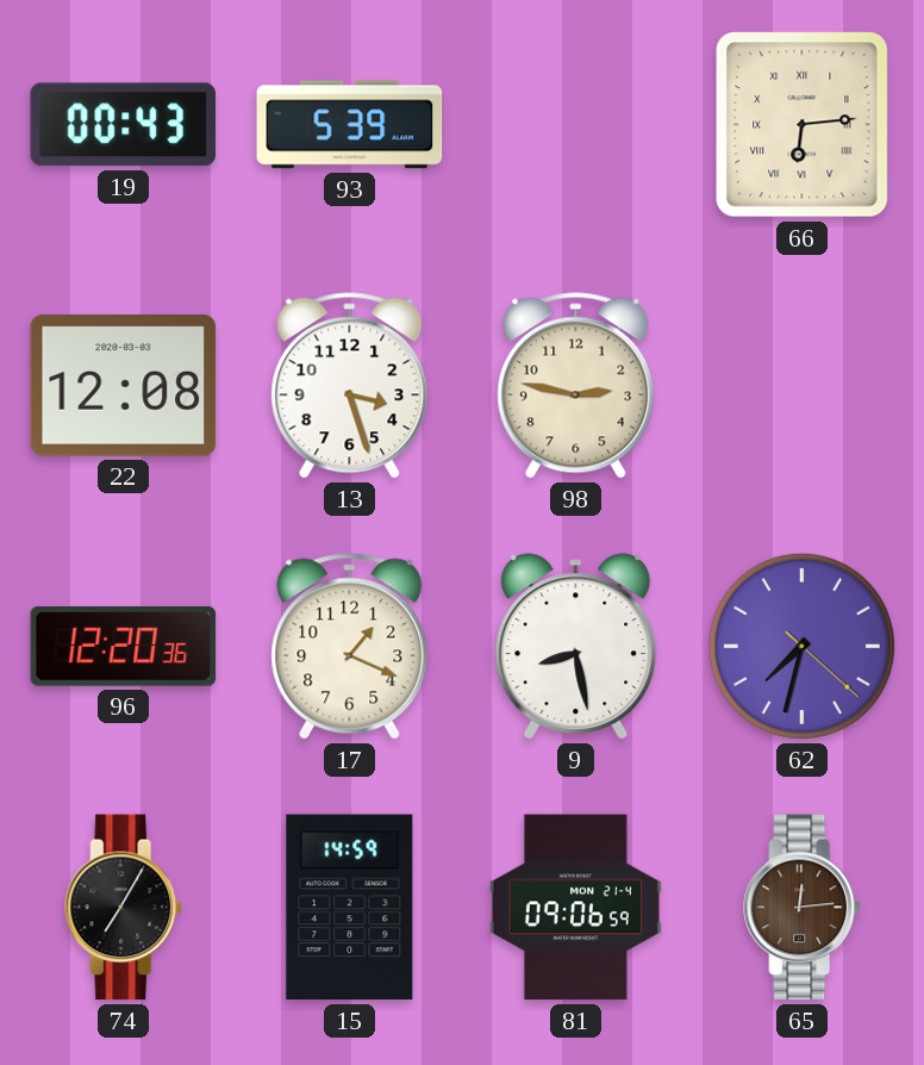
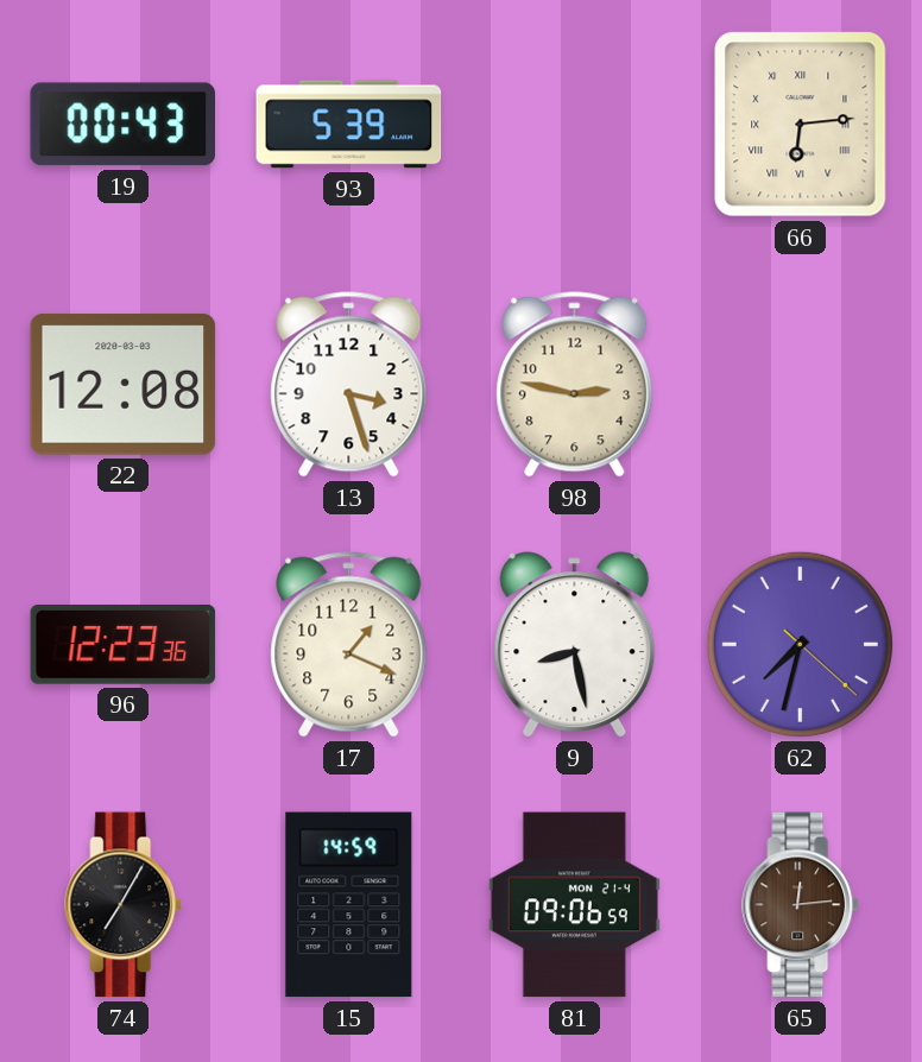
96: 12:20 -> 12:23 (124, 645)
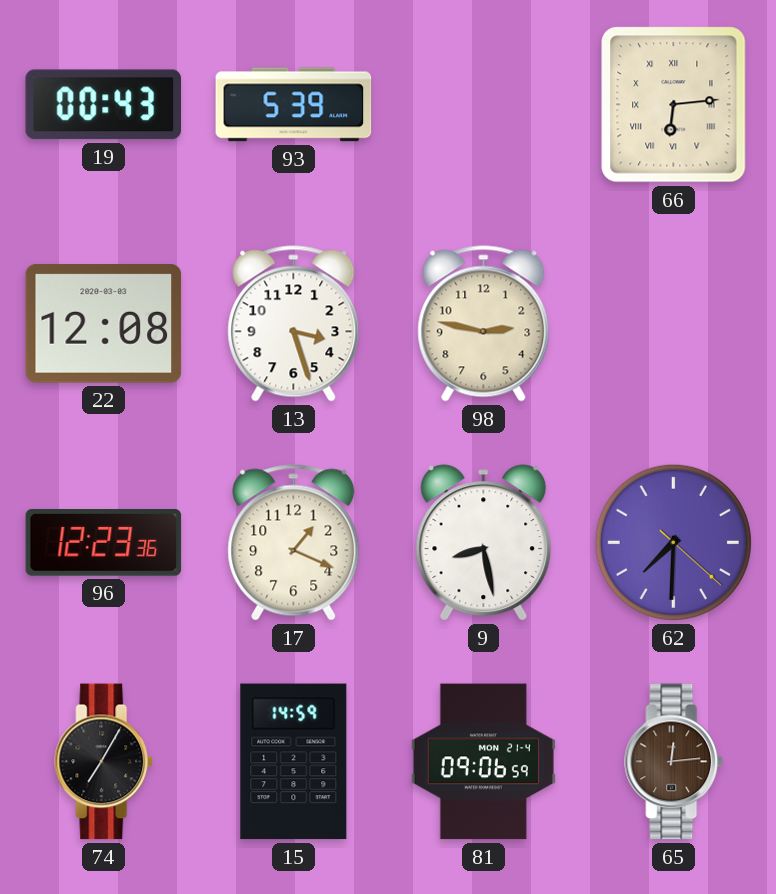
62: 7:32 -> 7:30 (673, 542)
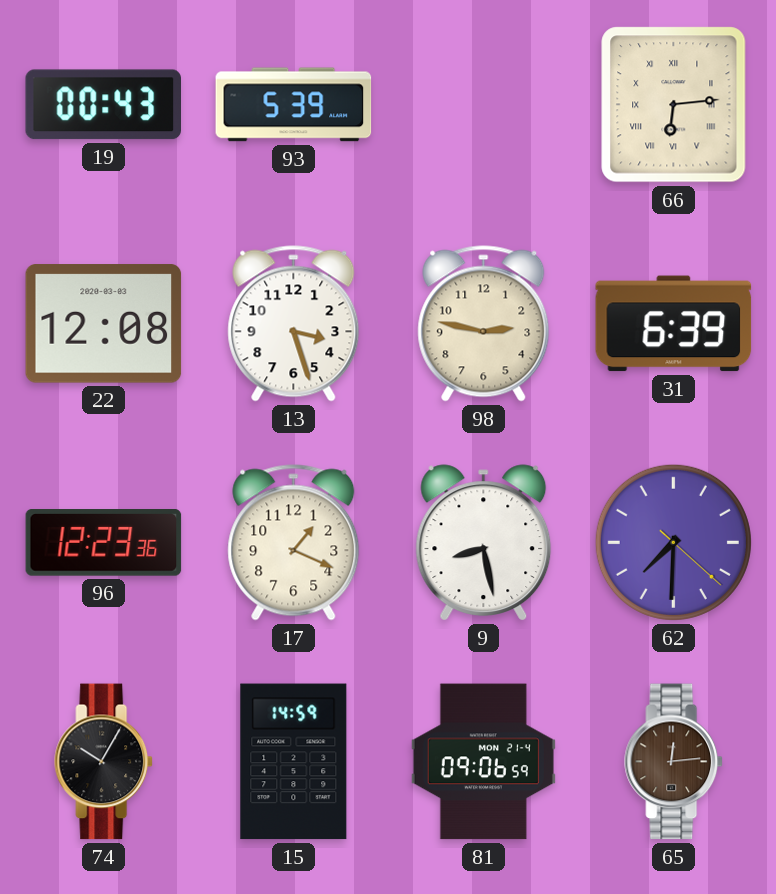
31: none -> 6:39 (674, 324)
74: 7:05 -> 10:05 (104, 762)
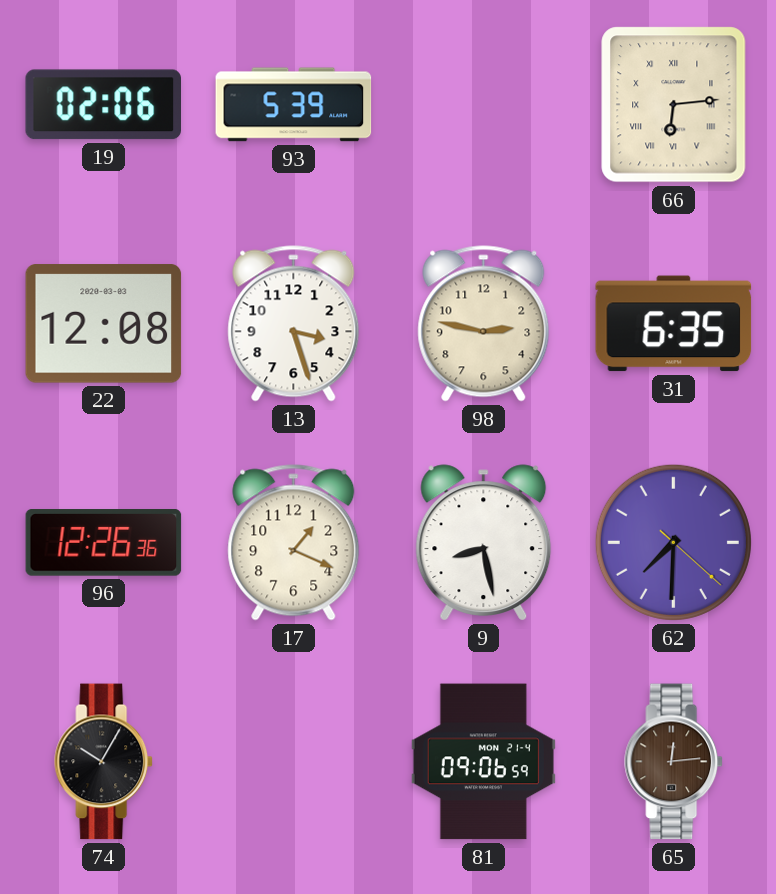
19: 00:43 -> 02:06 (103, 105)
31: 6:39 -> 6:35 (674, 324)
96: 12:23 -> 12:26 (104, 543)
15: 14:59 -> none (294, 762)
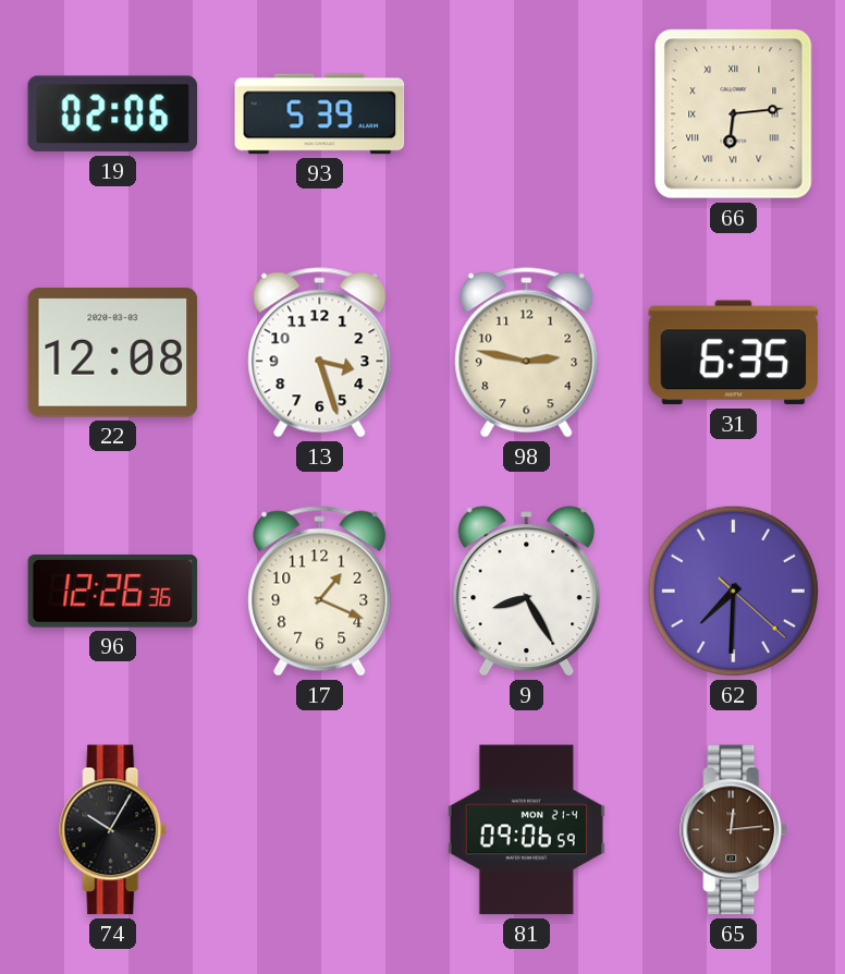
9: 8:28 -> 8:25 (527, 592)
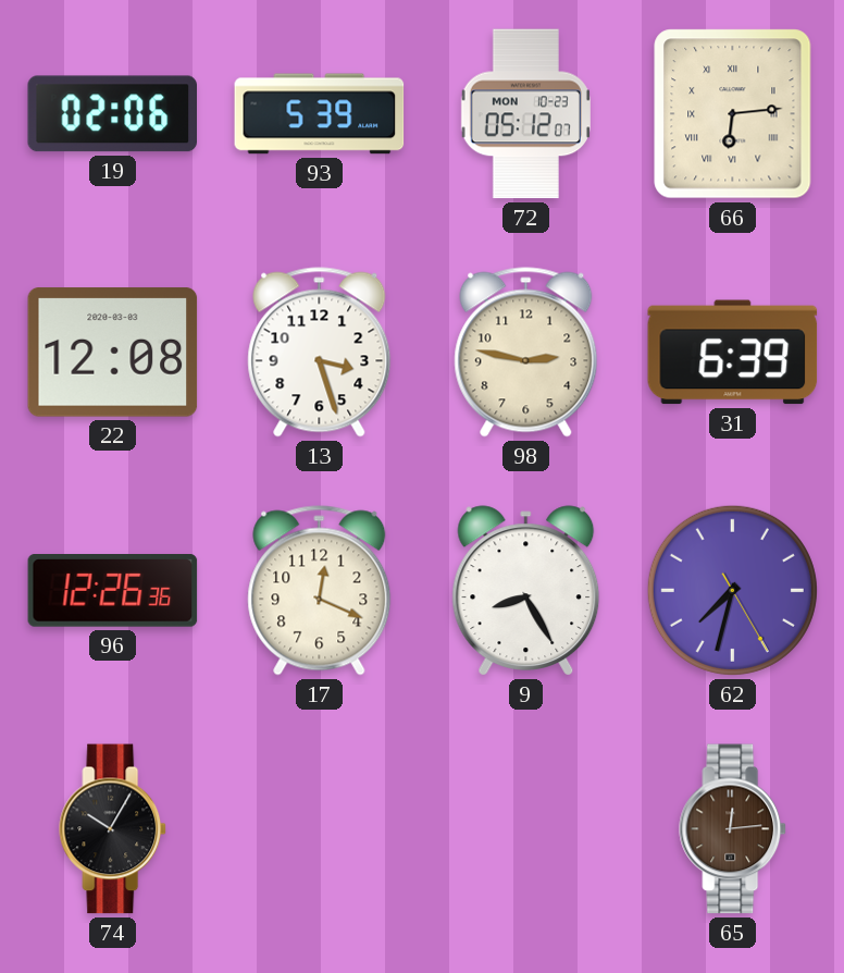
72: none -> 05:12 (525, 114)
31: 6:35 -> 6:39 (733, 353)
17: 1:19 -> 12:19 (320, 591)
62: 7:30 -> 7:32 (732, 590)
81: 09:06 -> none (526, 830)
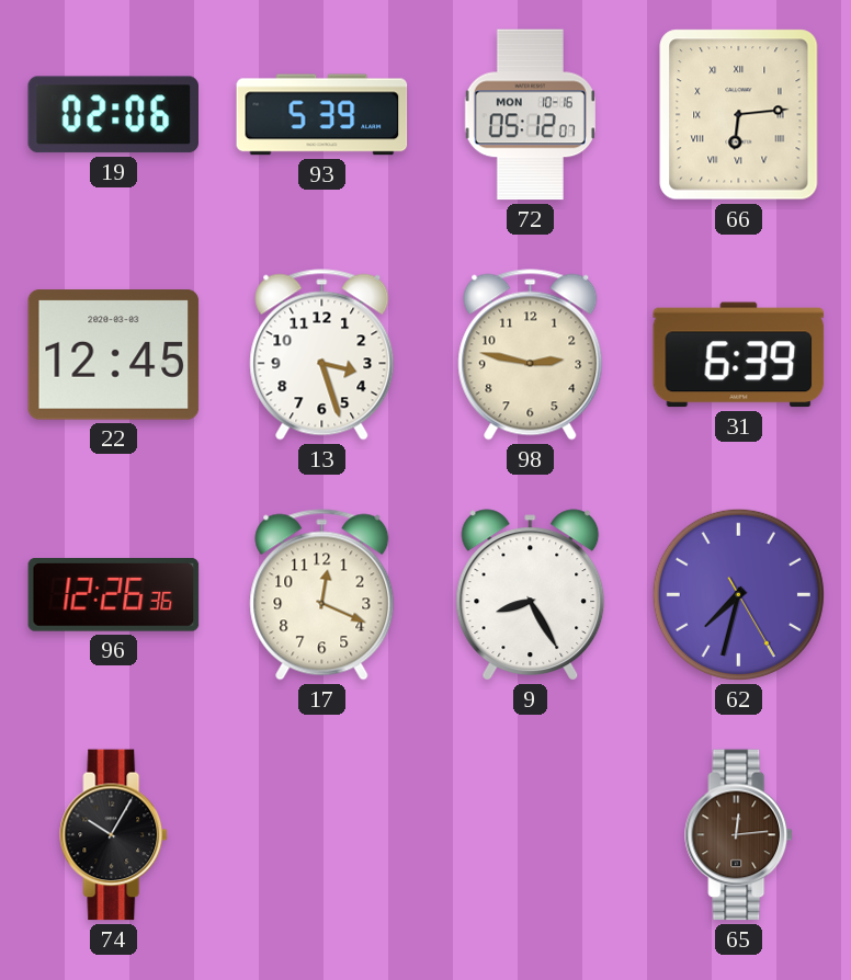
72 date: MON 10-23 -> MON 10-16 (530, 115)
22: 12:08 -> 12:45 (114, 355)
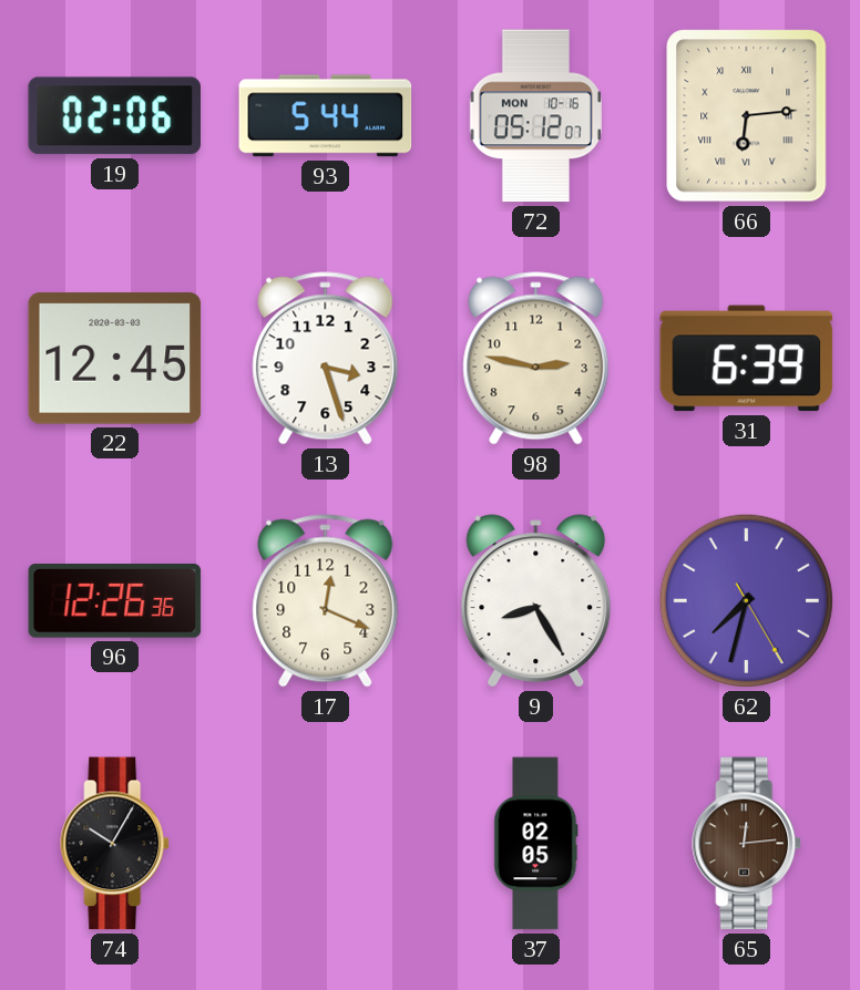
93: 5:39 -> 5:44 (326, 116)
37: none -> 02:05 (536, 844)
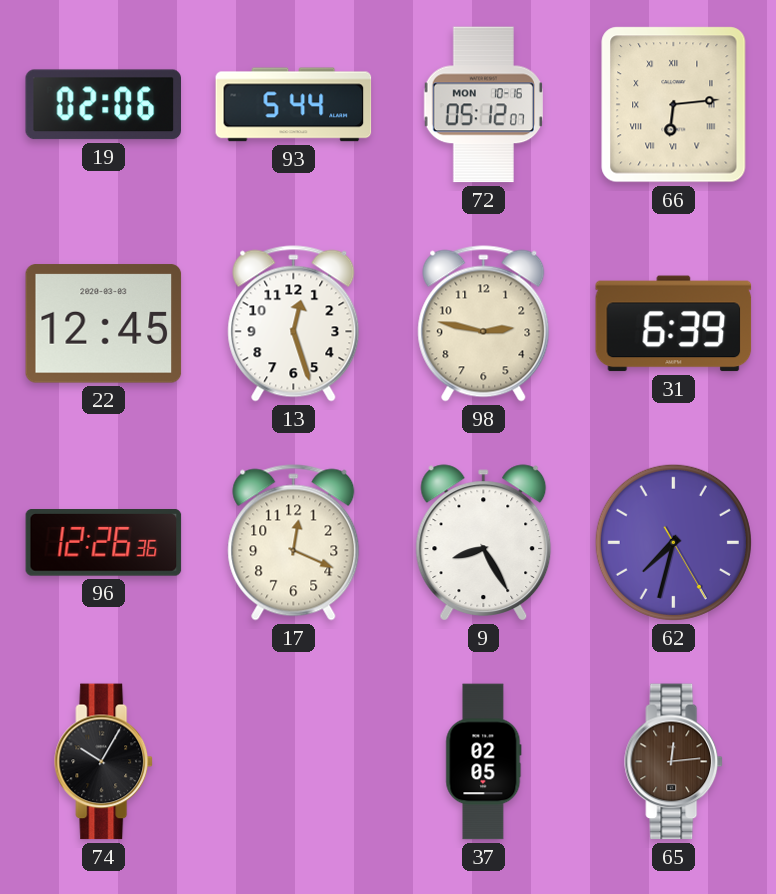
13: 3:27 -> 12:27 (294, 324)
